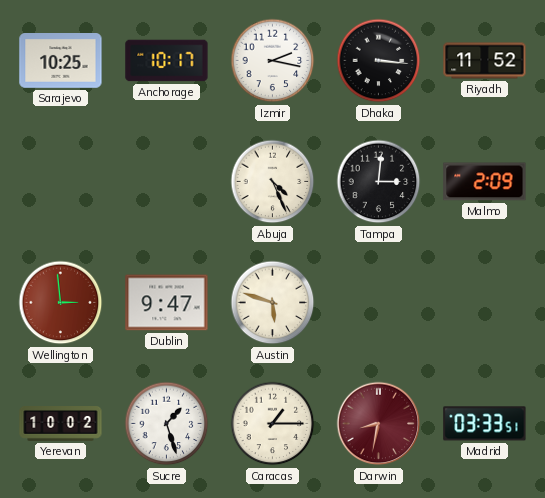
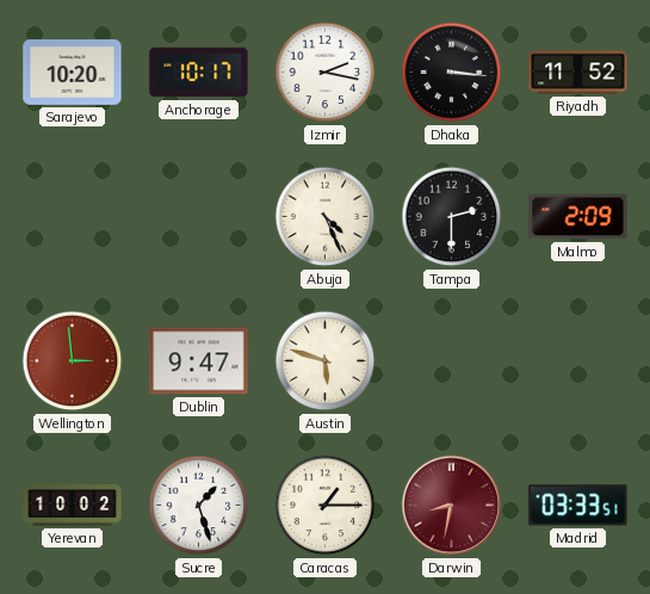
Sarajevo: 10:25 -> 10:20 (73, 73)
Tampa: 3:01 -> 2:30 (452, 217)
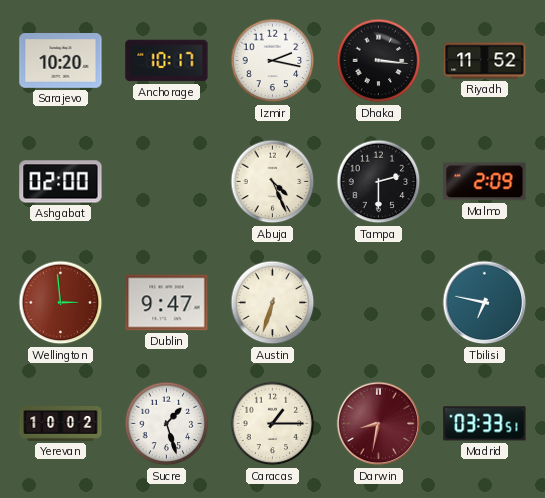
Ashgabat: none -> 02:00 (61, 182)
Austin: 5:48 -> 6:33 (273, 303)
Tbilisi: none -> 6:47 (485, 303)
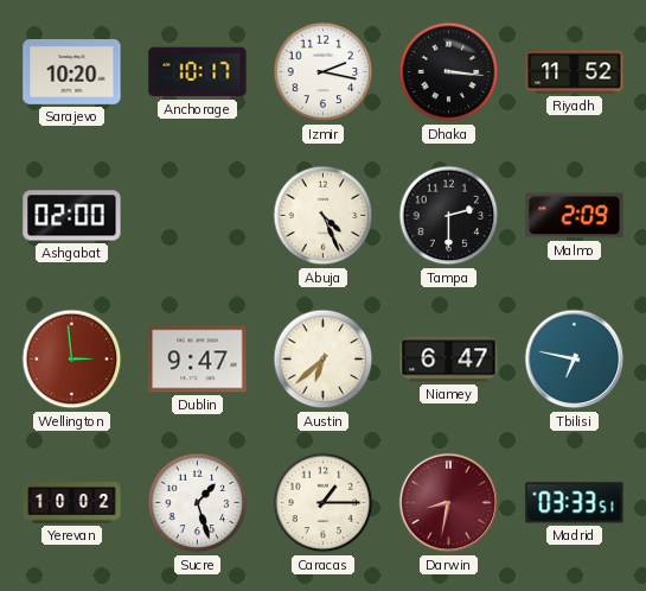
Austin: 6:33 -> 6:38 (324, 360)
Niamey: none -> 6:47 (449, 360)
